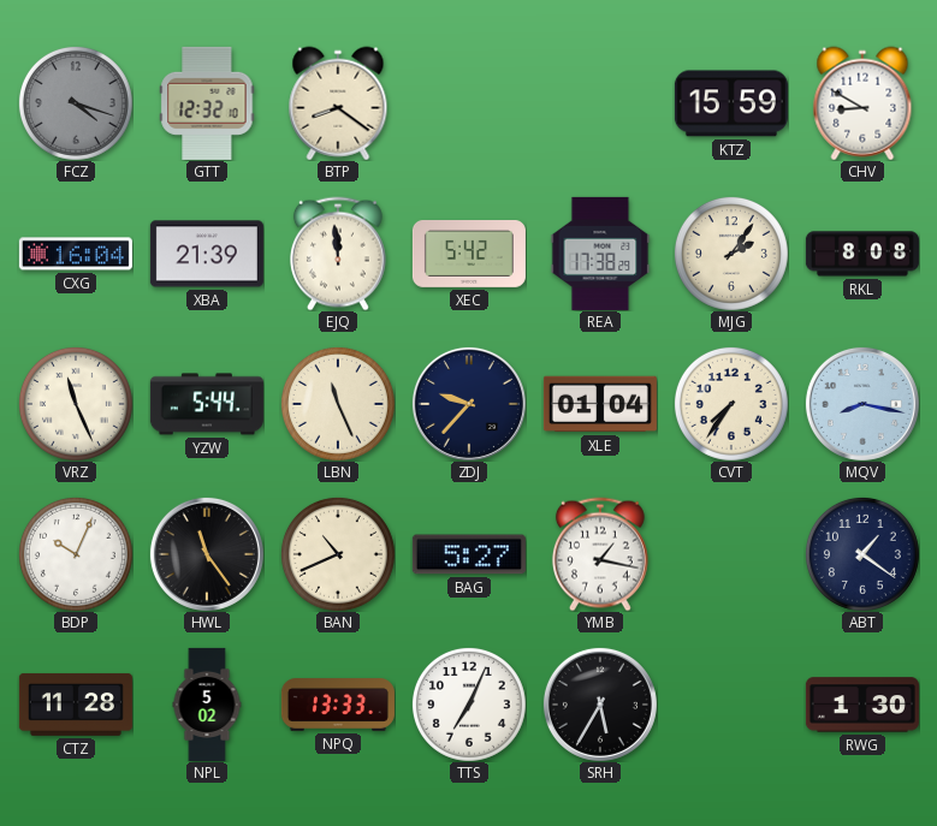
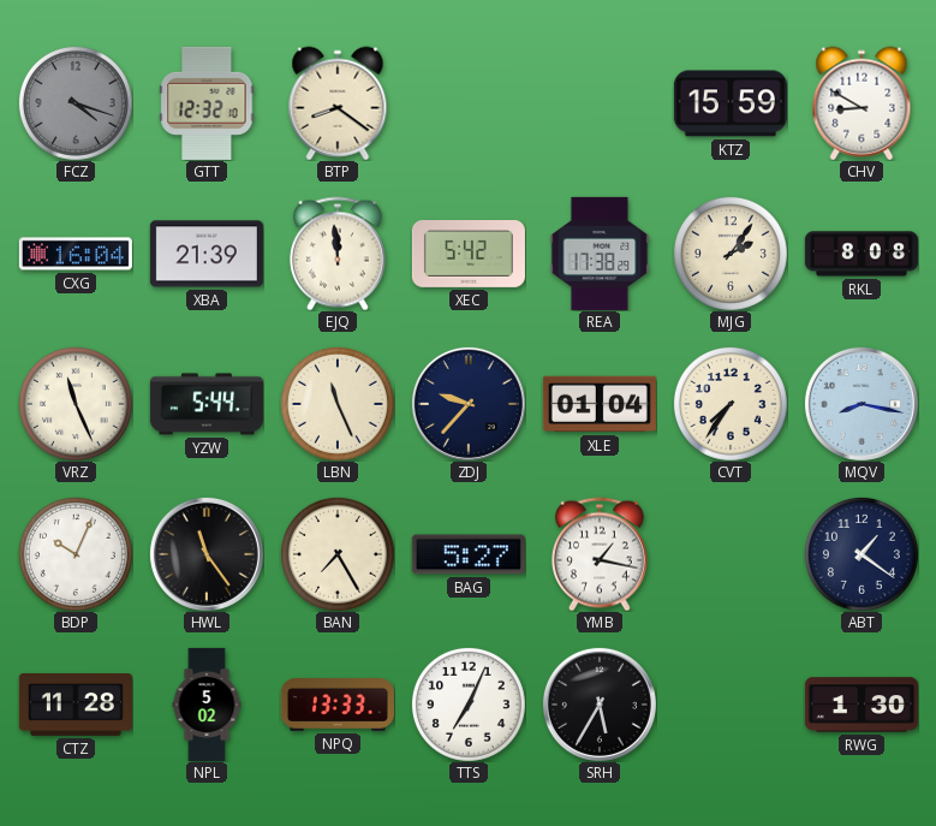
BAN: 10:41 -> 7:25 (338, 554)
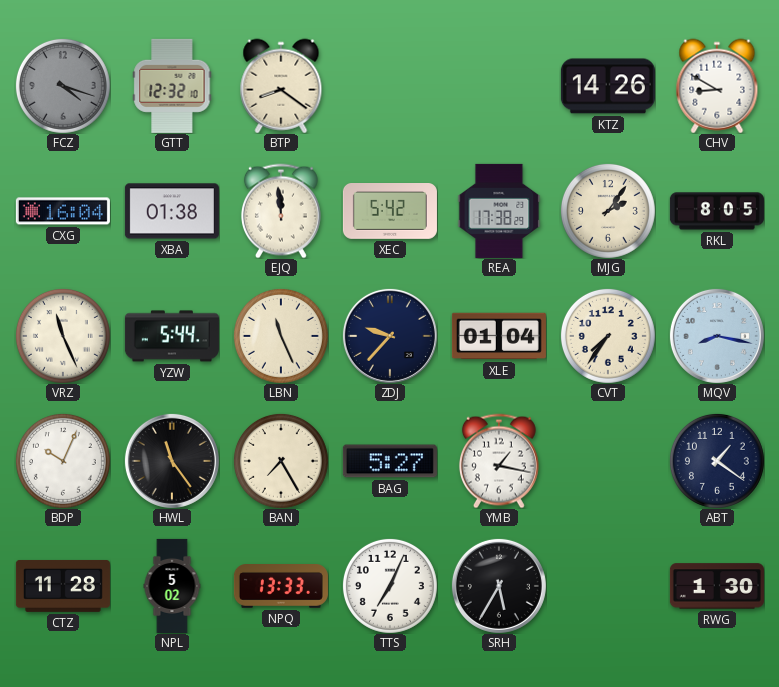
KTZ: 15:59 -> 14:26 (608, 86)
XBA: 21:39 -> 01:38 (172, 211)
RKL: 8:08 -> 8:05 (717, 211)
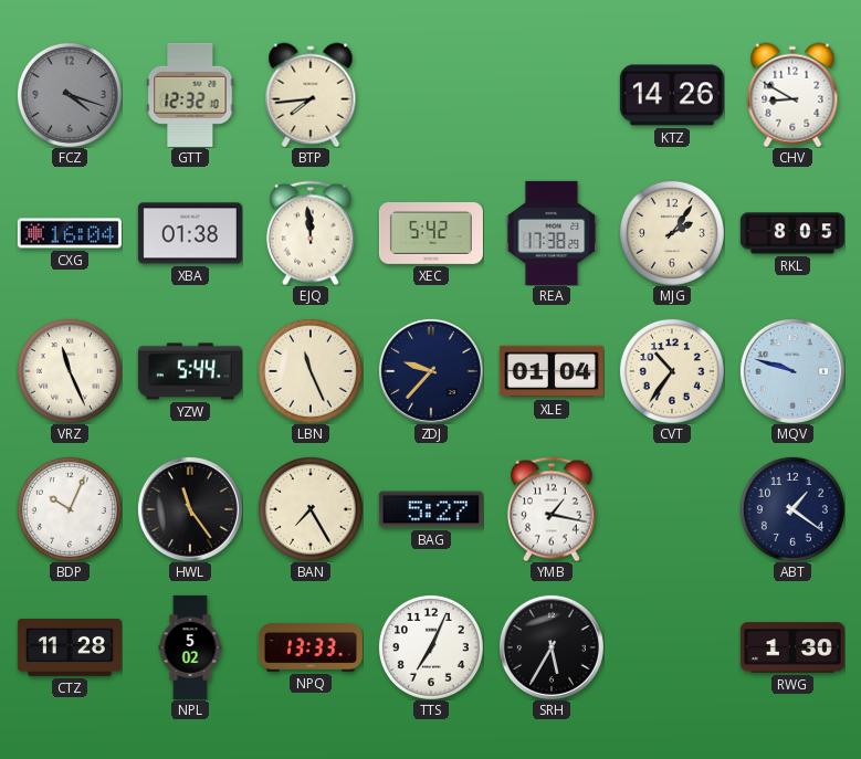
BTP: 8:21 -> 7:44 (311, 95)
CVT: 7:36 -> 10:36 (672, 371)
MQV: 8:17 -> 9:48 (792, 371)
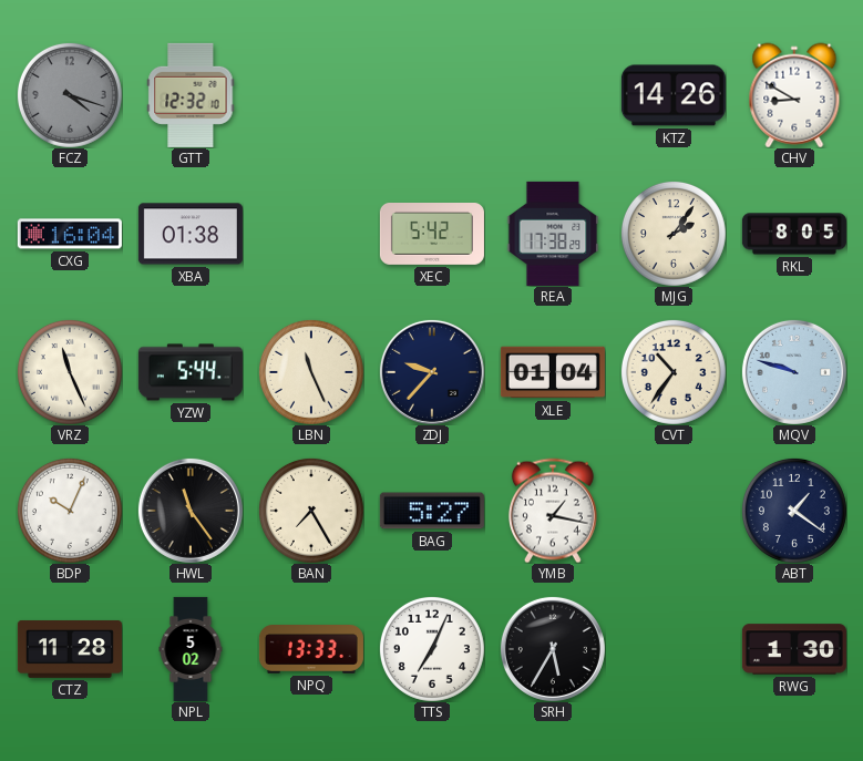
BTP: 7:44 -> none (311, 95)
EJQ: 11:59 -> none (311, 233)
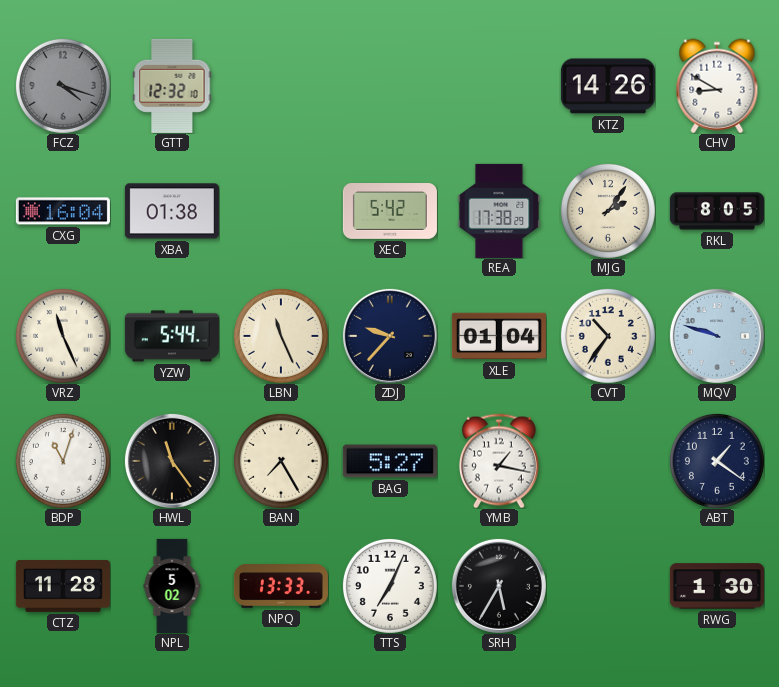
BDP: 10:04 -> 11:03 (63, 461)
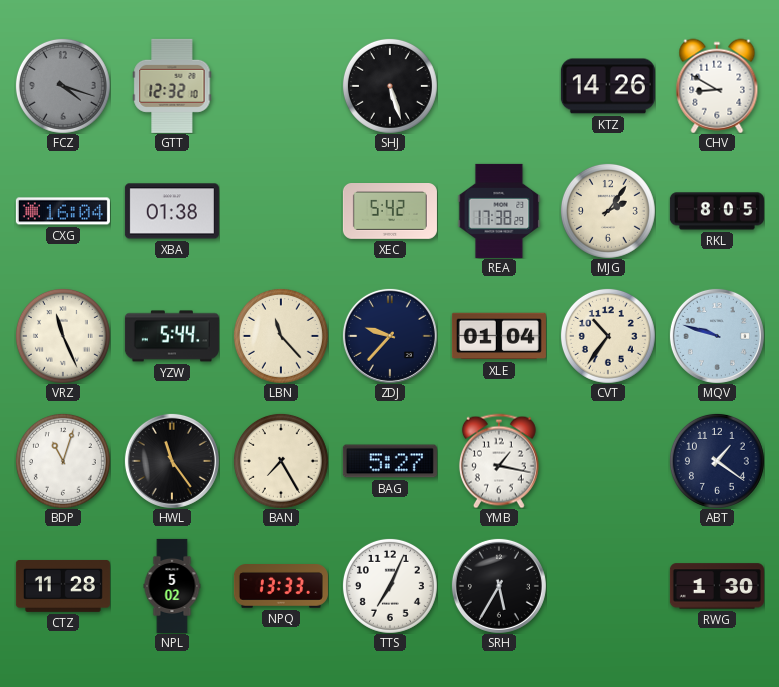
SHJ: none -> 5:27 (390, 86)
LBN: 11:26 -> 11:23 (281, 336)
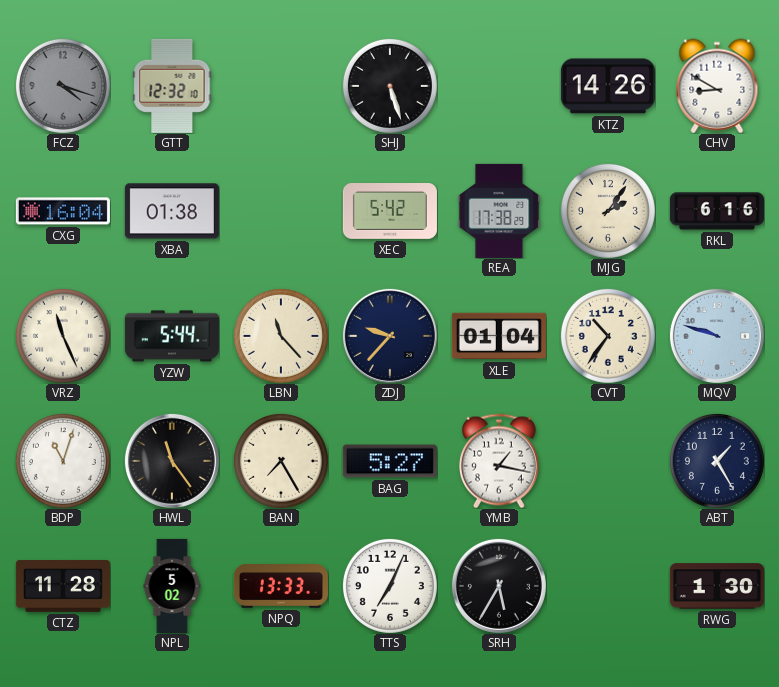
RKL: 8:05 -> 6:16 (717, 211)
ABT: 1:21 -> 1:25 (717, 461)
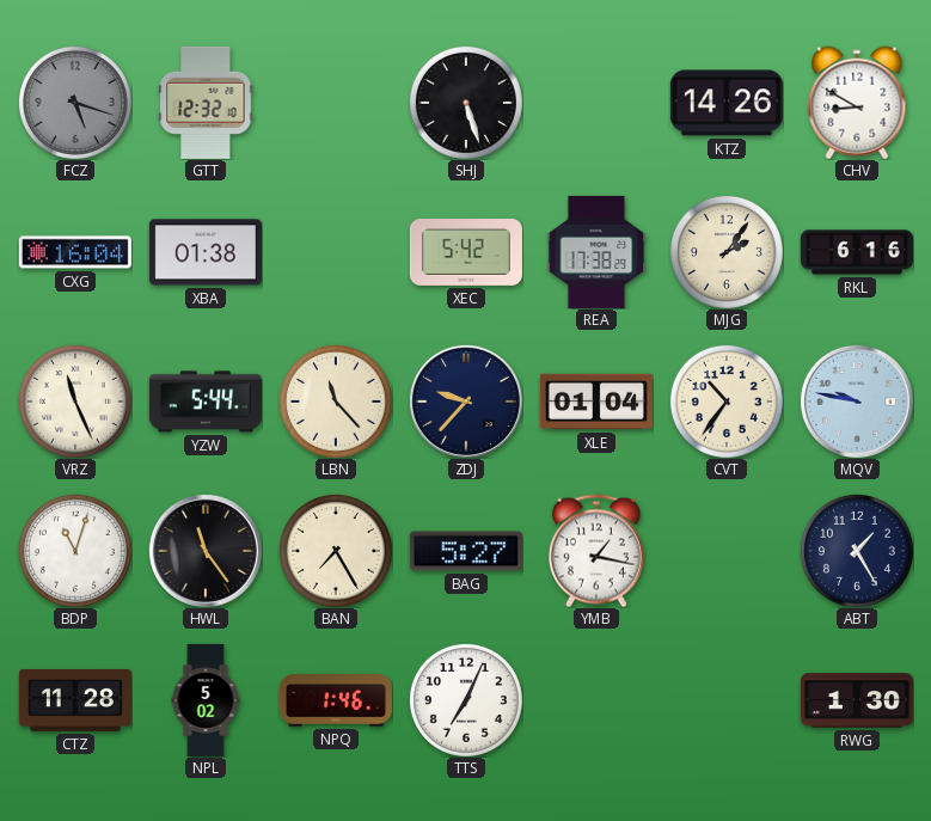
FCZ: 4:18 -> 5:18 (75, 103)
MQV: 9:48 -> 9:47 (857, 402)
NPQ: 13:33 -> 1:46 (336, 701)
SRH: 5:35 -> none (499, 586)
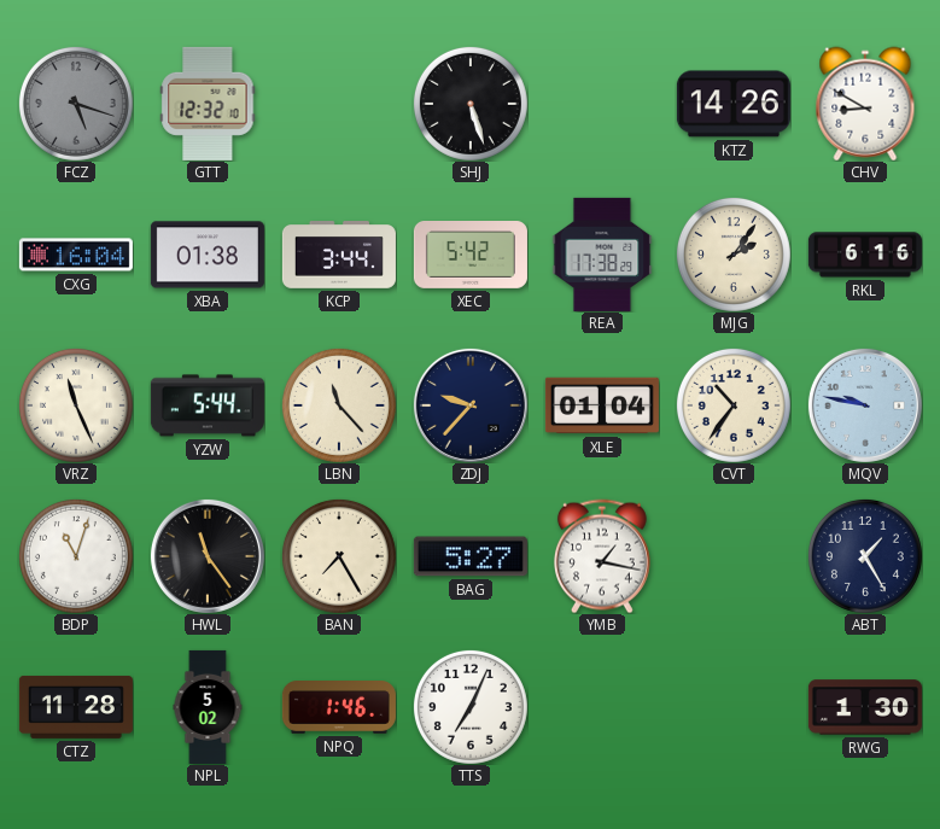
KCP: none -> 3:44 (339, 255)
